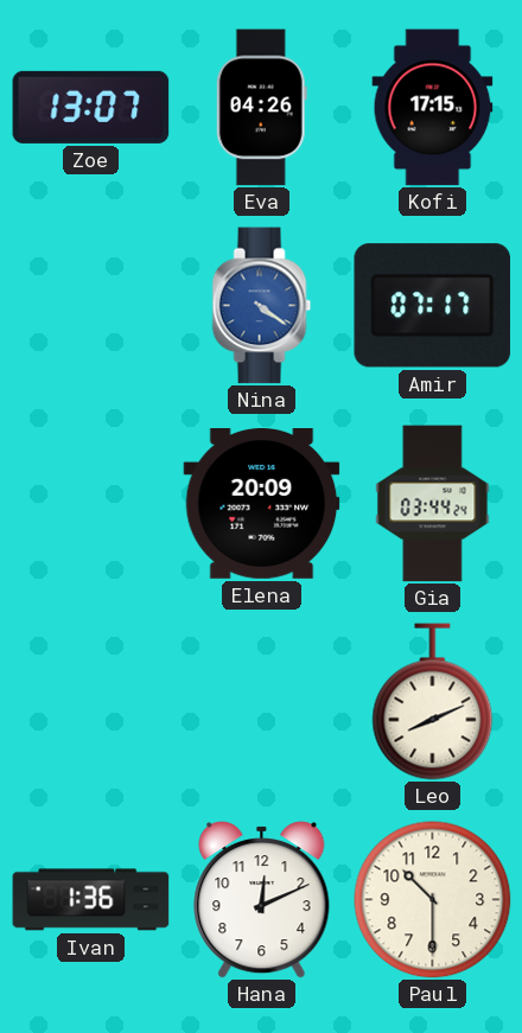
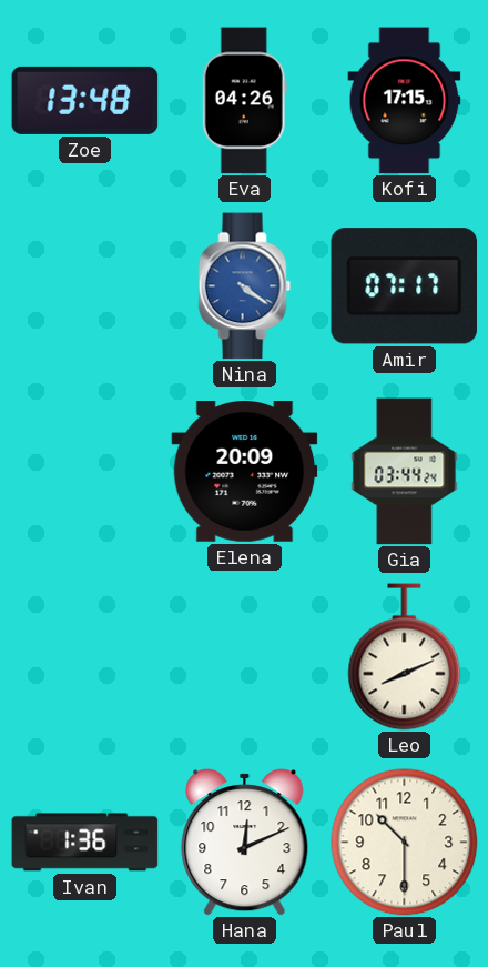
Zoe: 13:07 -> 13:48 (85, 100)
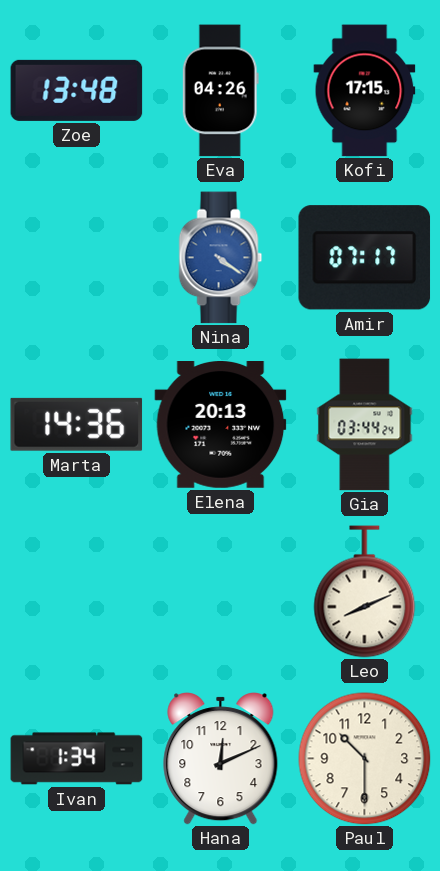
Marta: none -> 14:36 (77, 424)
Elena: 20:09 -> 20:13 (221, 425)
Ivan: 1:36 -> 1:34 (77, 759)
